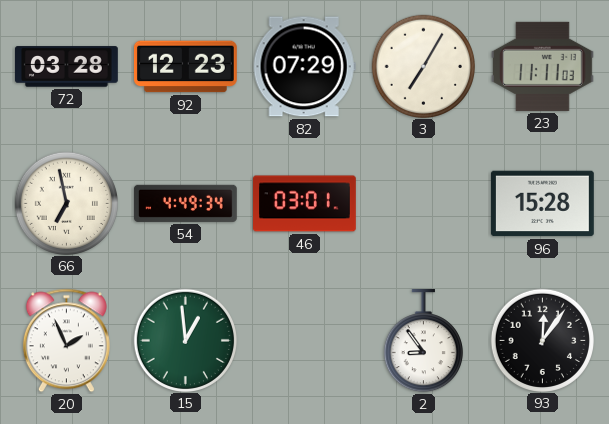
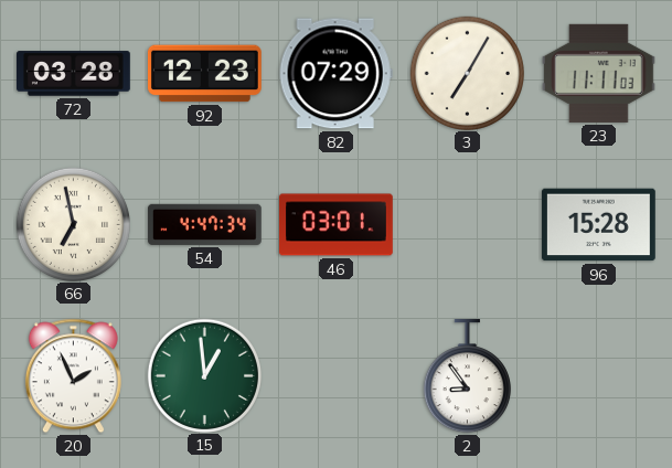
54: 4:49 -> 4:47 (205, 224)
93: 12:06 -> none (542, 340)
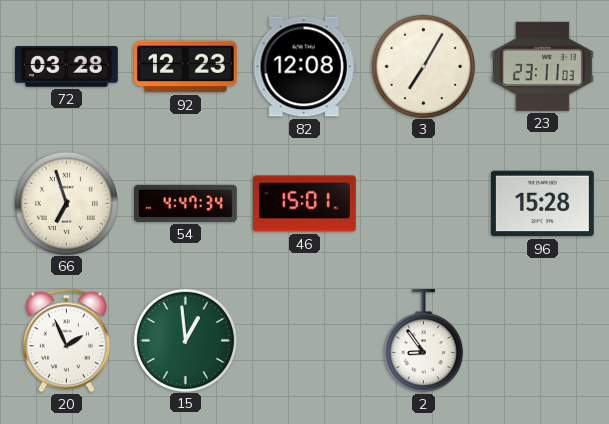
82: 07:29 -> 12:08 (304, 67)
23: 11:11 -> 23:11 (542, 66)
66: 6:58 -> 6:57 (66, 203)
46: 03:01 -> 15:01 (305, 204)
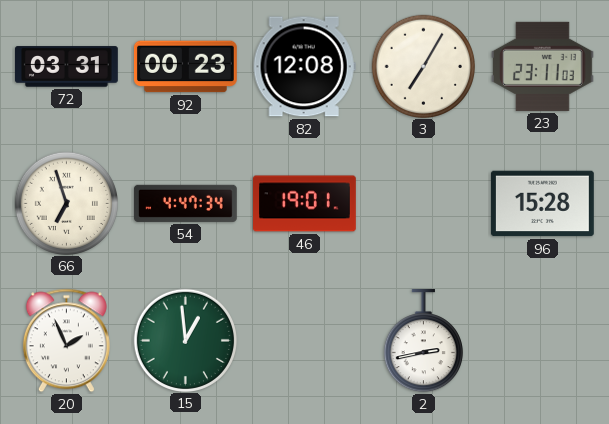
72: 03:28 -> 03:31 (67, 67)
92: 12:23 -> 00:23 (185, 67)
46: 15:01 -> 19:01 (305, 204)
2: 8:54 -> 2:43 (423, 342)
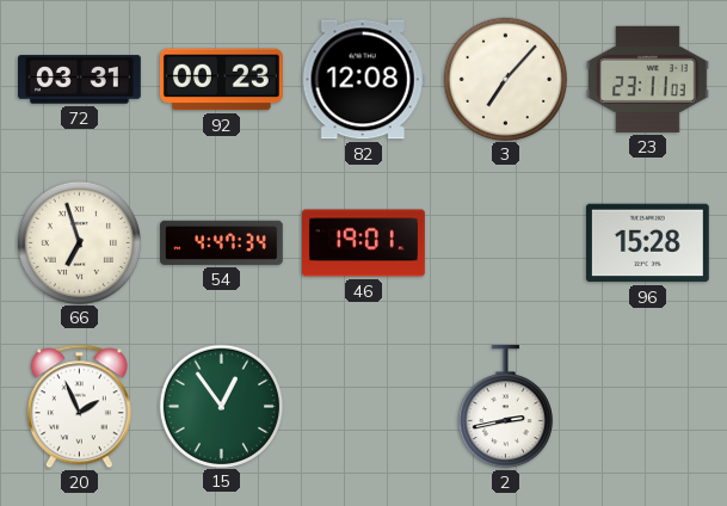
3: 7:05 -> 7:07 (505, 79)
15: 12:59 -> 12:54 (221, 406)
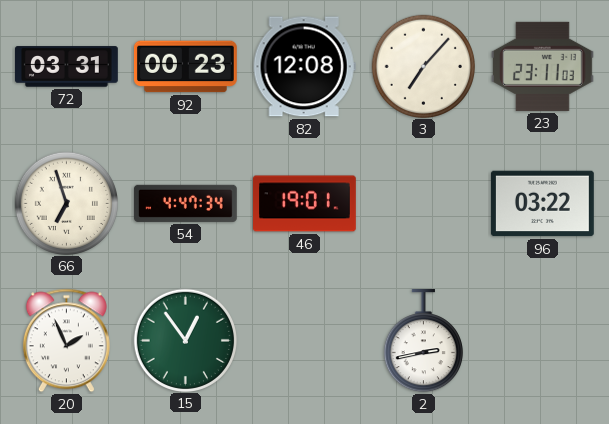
96: 15:28 -> 03:22 (542, 204)
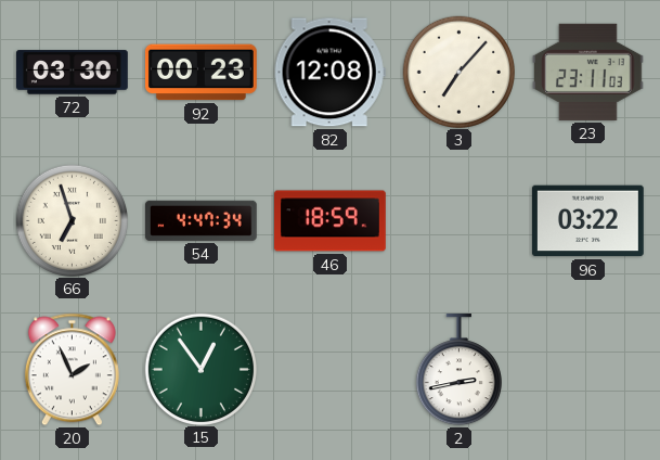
72: 03:31 -> 03:30 (73, 73)
46: 19:01 -> 18:59 (331, 221)
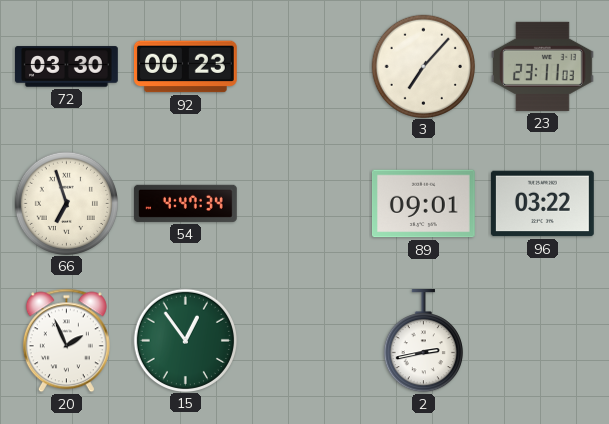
82: 12:08 -> none (329, 73)
46: 18:59 -> none (331, 221)
89: none -> 09:01 (424, 204)
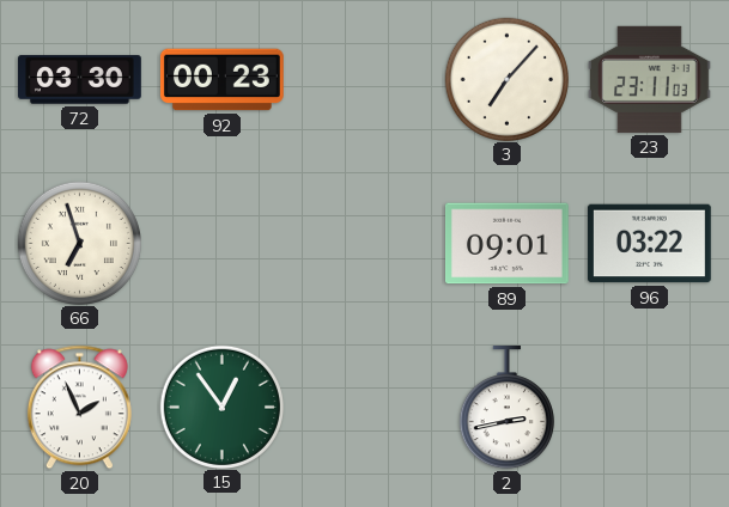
54: 4:47 -> none (186, 203)
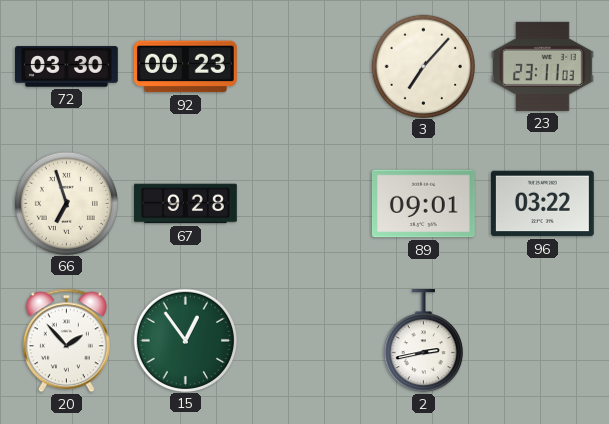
67: none -> 9:28 (186, 204)
20: 1:56 -> 1:53 (66, 341)
